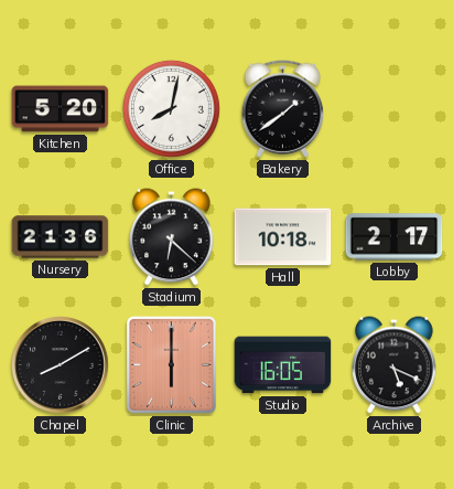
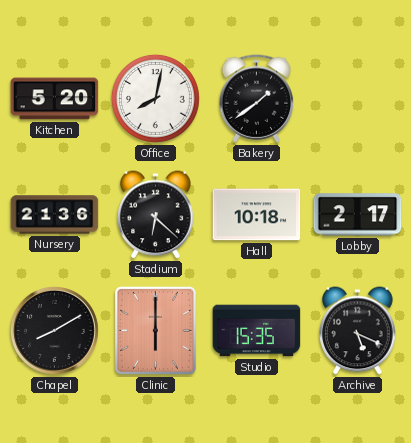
Studio: 16:05 -> 15:35 (257, 331)
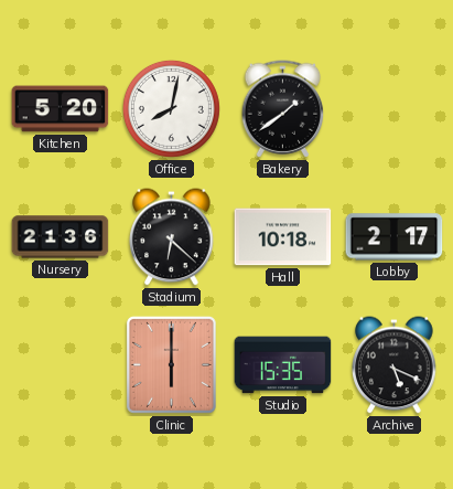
Chapel: 8:10 -> none (54, 330)
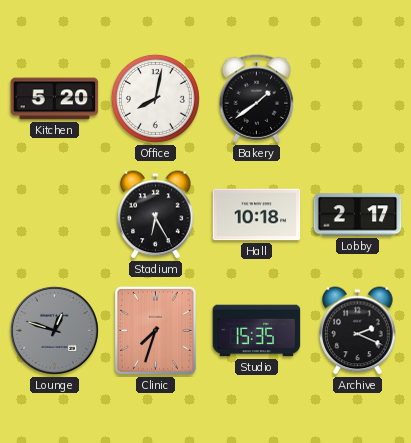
Nursery: 21:36 -> none (61, 237)
Stadium: 6:22 -> 6:25 (156, 215)
Lounge: none -> 12:48 (54, 330)
Clinic: 6:00 -> 7:33 (155, 330)
Archive: 5:19 -> 2:19 (358, 331)
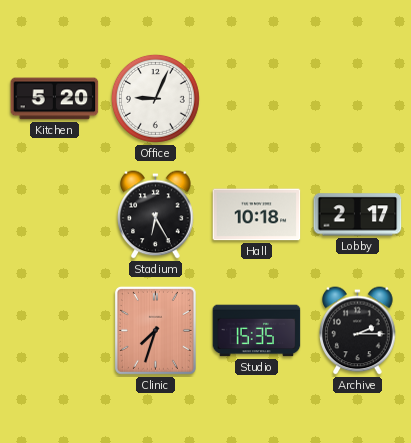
Office: 8:02 -> 9:04 (155, 98)
Bakery: 1:39 -> none (257, 99)
Lounge: 12:48 -> none (54, 330)
Archive: 2:19 -> 2:15 (358, 331)
